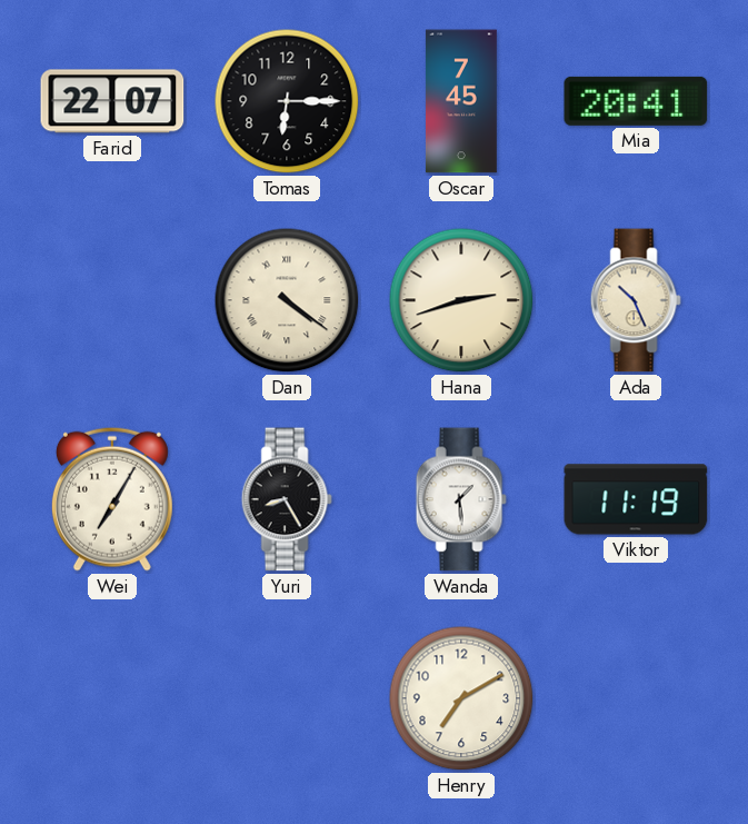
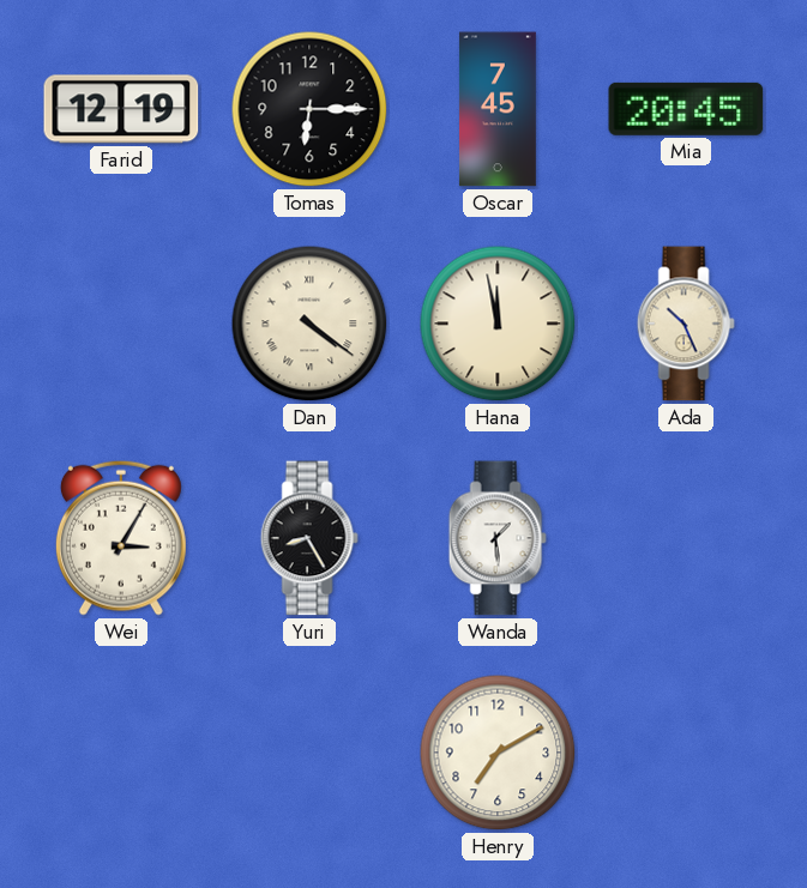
Farid: 22:07 -> 12:19 (121, 109)
Mia: 20:41 -> 20:45 (686, 109)
Hana: 2:42 -> 11:58 (498, 324)
Wei: 7:05 -> 3:05 (121, 538)
Viktor: 11:19 -> none (636, 499)
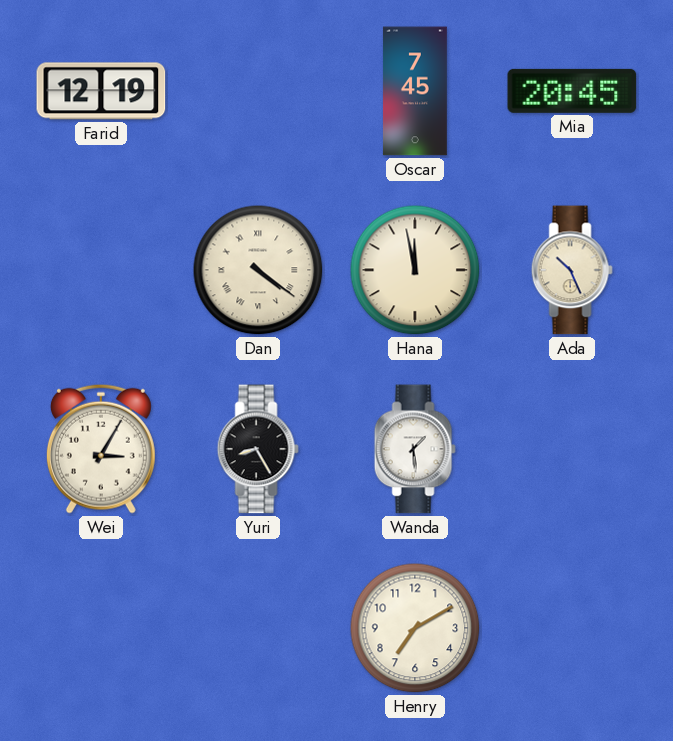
Tomas: 6:15 -> none (309, 109)
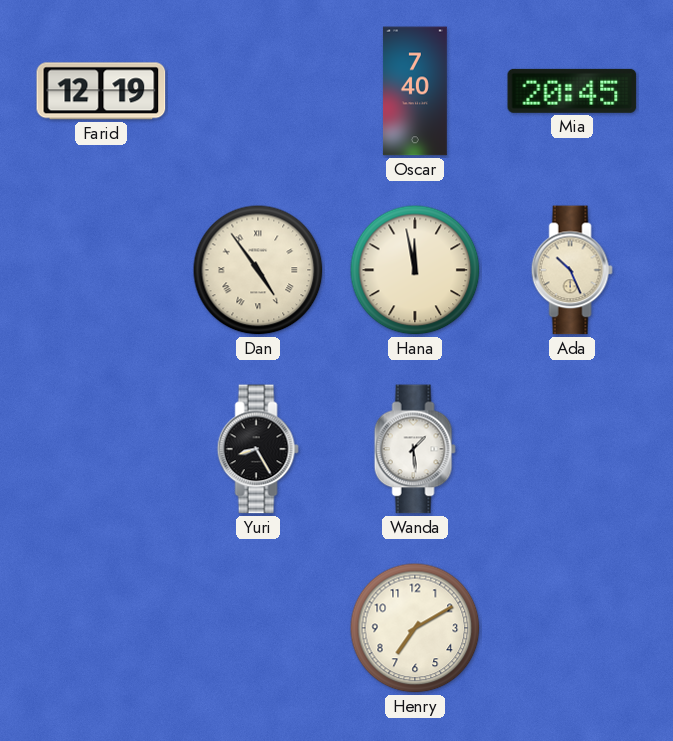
Oscar: 7:45 -> 7:40 (415, 91)
Dan: 4:21 -> 4:54 (258, 270)
Wei: 3:05 -> none (101, 449)
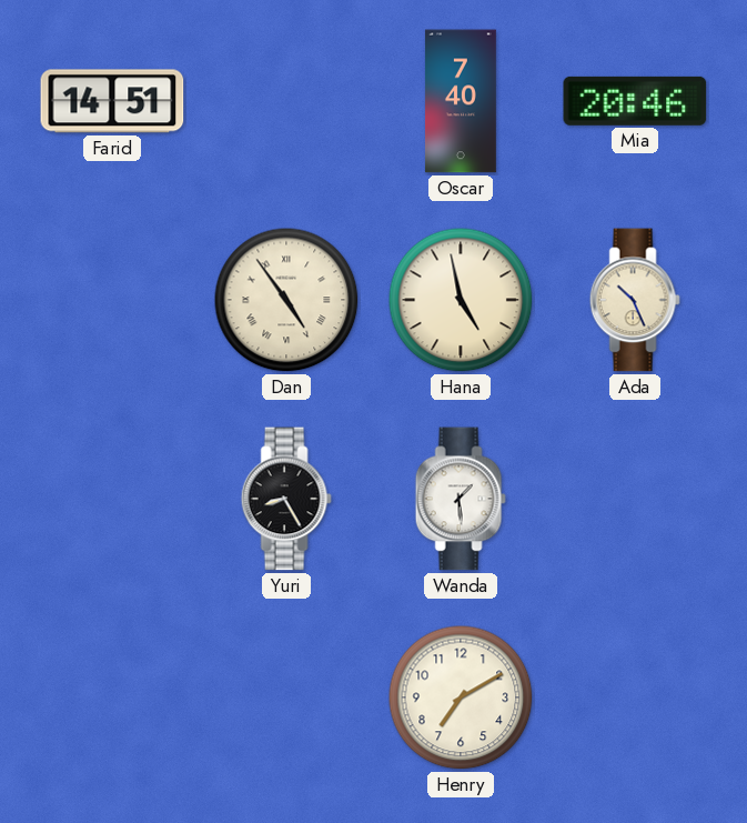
Farid: 12:19 -> 14:51 (112, 101)
Mia: 20:45 -> 20:46 (635, 101)
Hana: 11:58 -> 4:58 (461, 300)
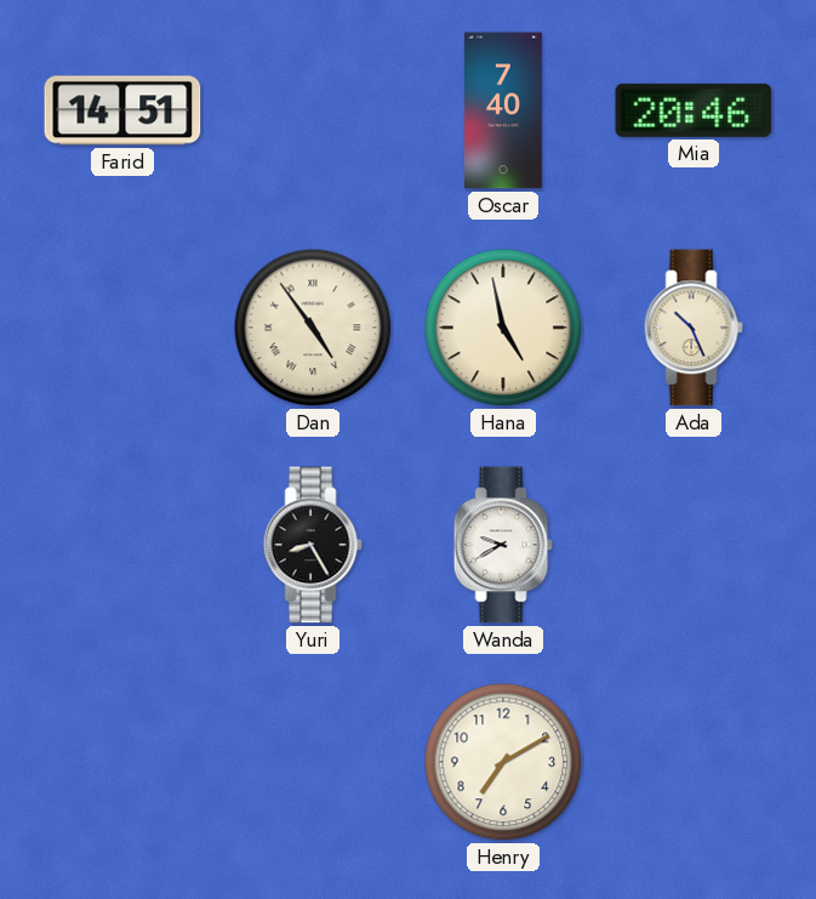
Wanda: 1:29 -> 9:40 (503, 545)
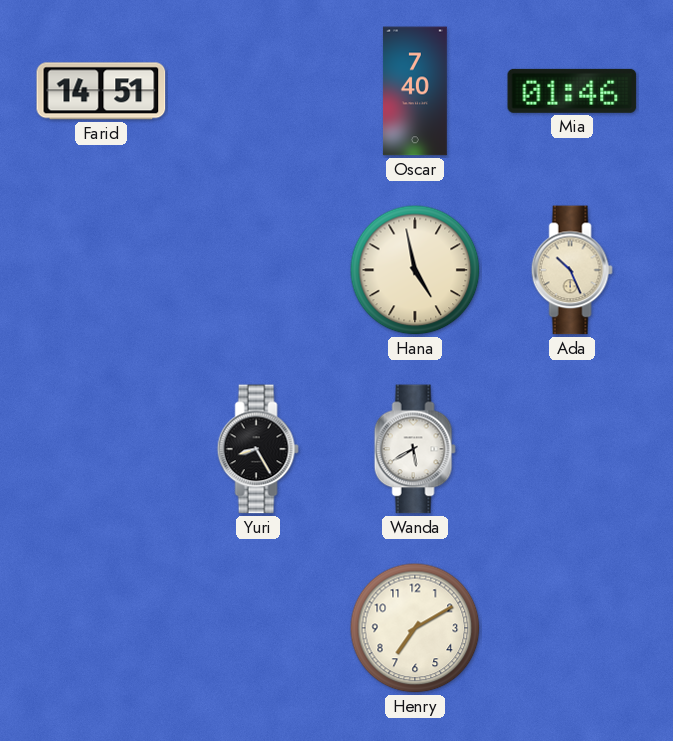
Mia: 20:46 -> 01:46 (572, 91)
Dan: 4:54 -> none (313, 328)
Wanda: 9:40 -> 5:40 (415, 449)
